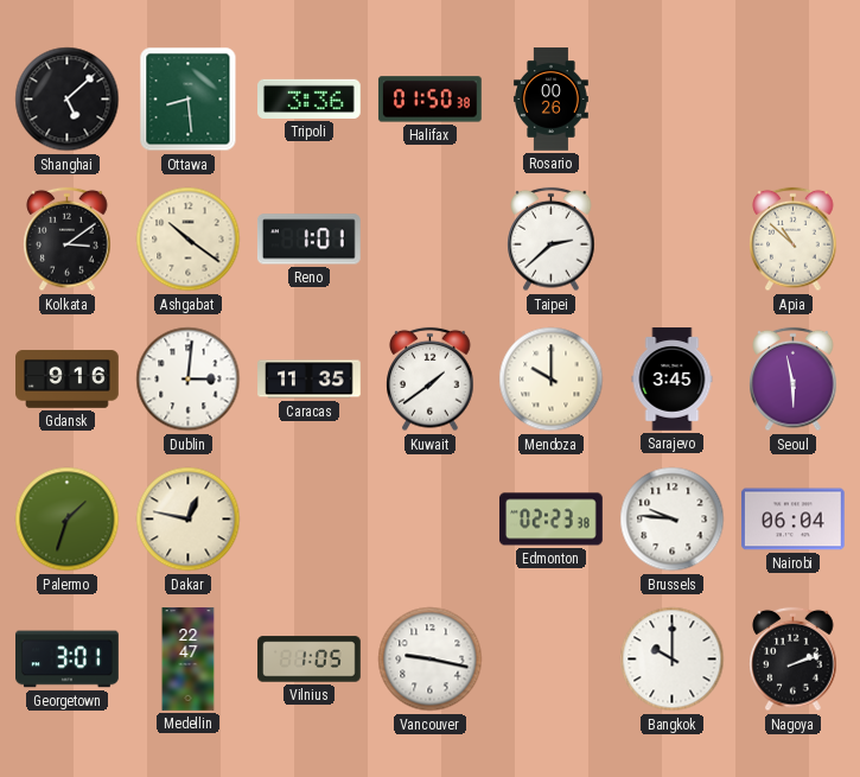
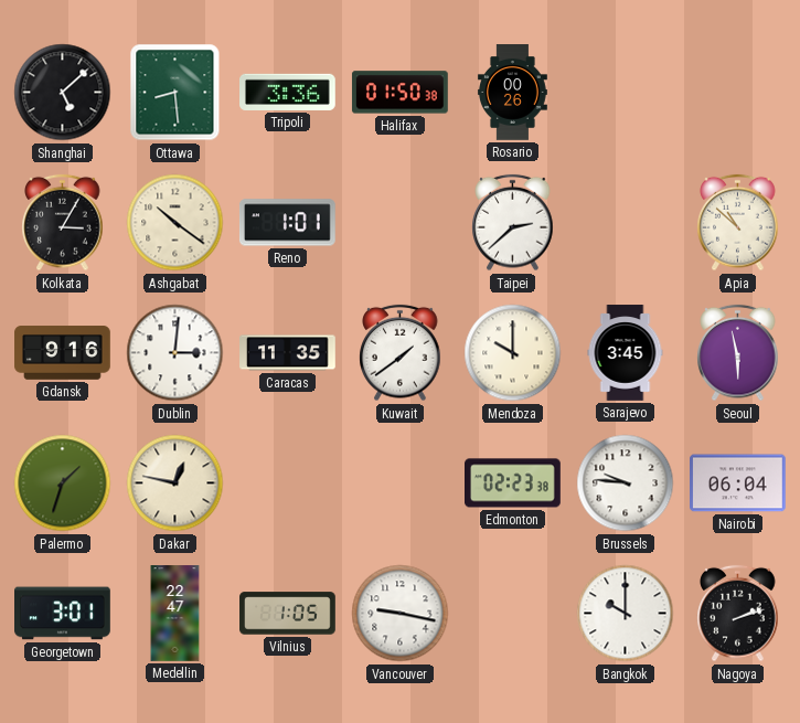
Kolkata: 3:09 -> 3:05 (63, 223)
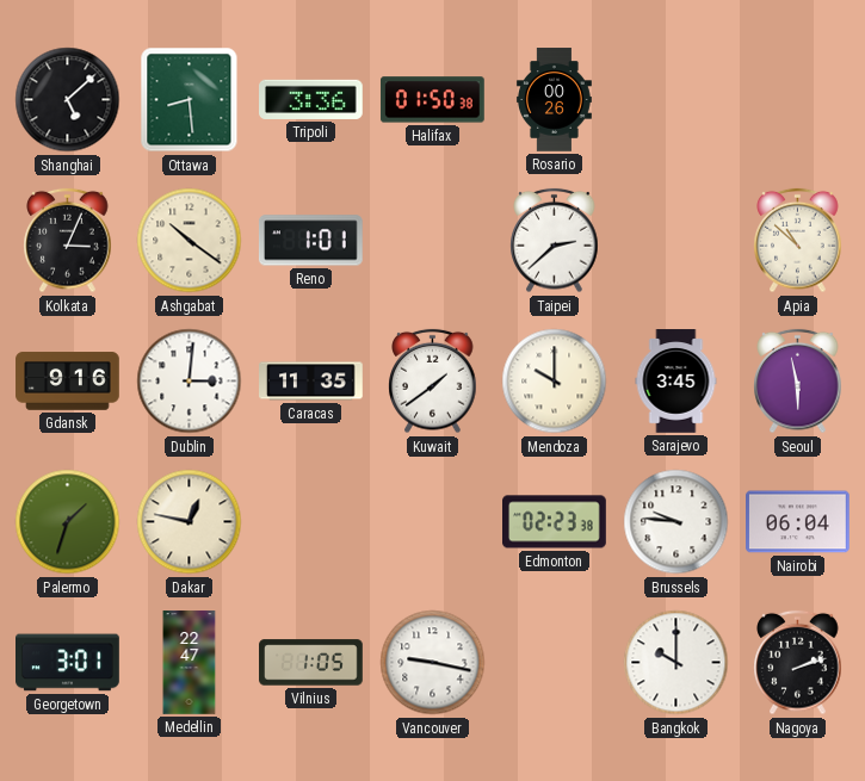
Kolkata: 3:05 -> 3:04 (68, 241)
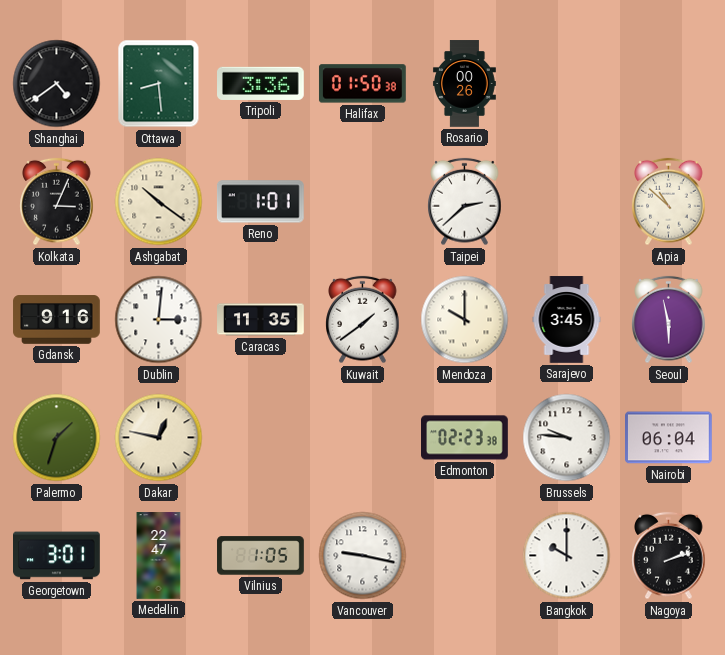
Shanghai: 5:08 -> 4:39 (57, 84)
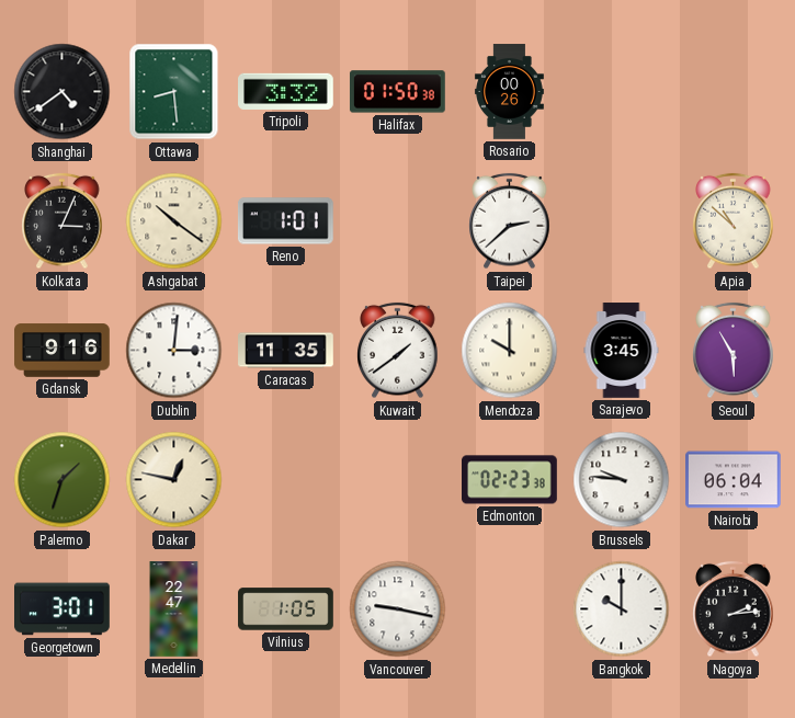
Tripoli: 3:36 -> 3:32 (286, 91)
Seoul: 5:58 -> 5:55 (734, 351)
Nagoya: 2:12 -> 2:14 (734, 609)
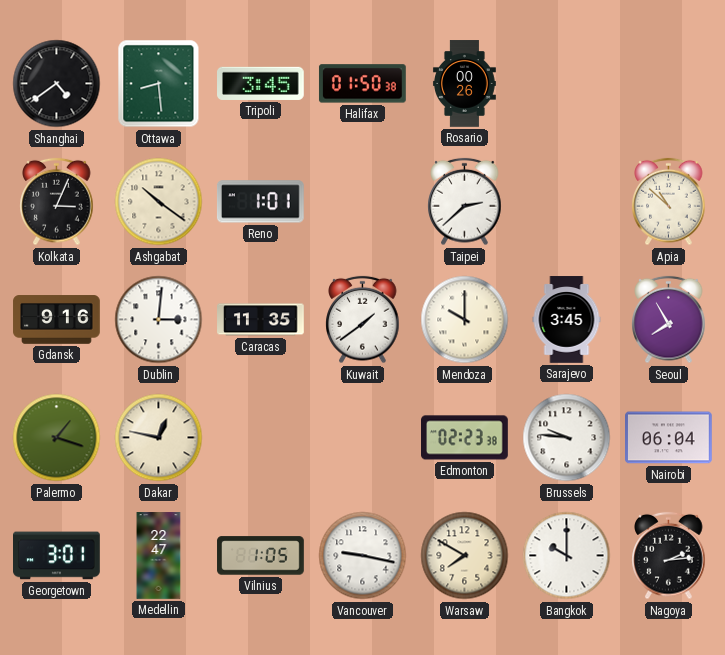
Tripoli: 3:32 -> 3:45 (261, 83)
Seoul: 5:55 -> 7:55 (669, 320)
Palermo: 1:33 -> 1:18 (57, 438)
Warsaw: none -> 7:50 (465, 556)
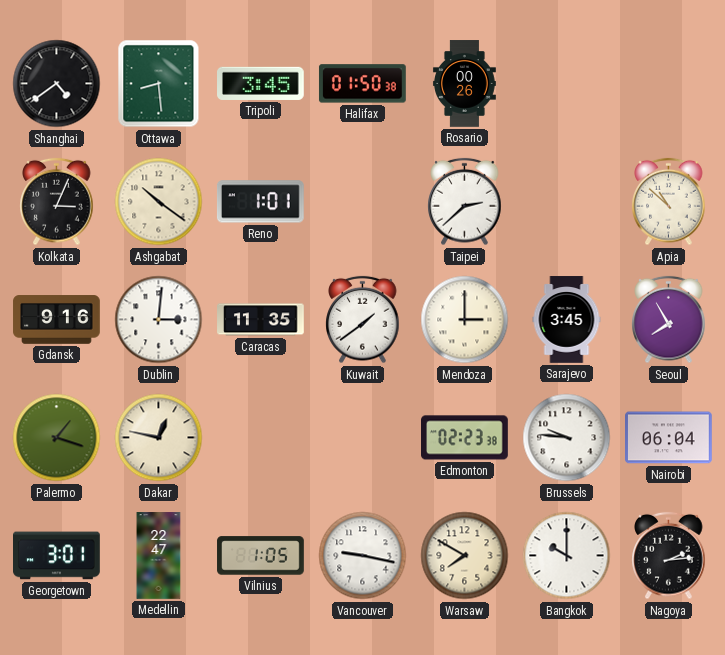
Mendoza: 10:00 -> 3:00 (465, 320)
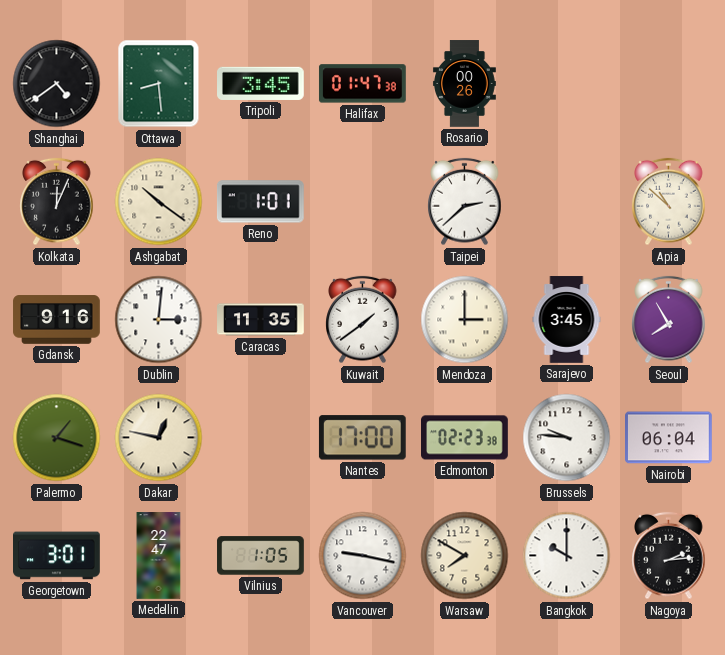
Halifax: 01:50 -> 01:47 (362, 84)
Kolkata: 3:04 -> 12:04 (57, 202)
Nantes: none -> 17:00 (362, 438)
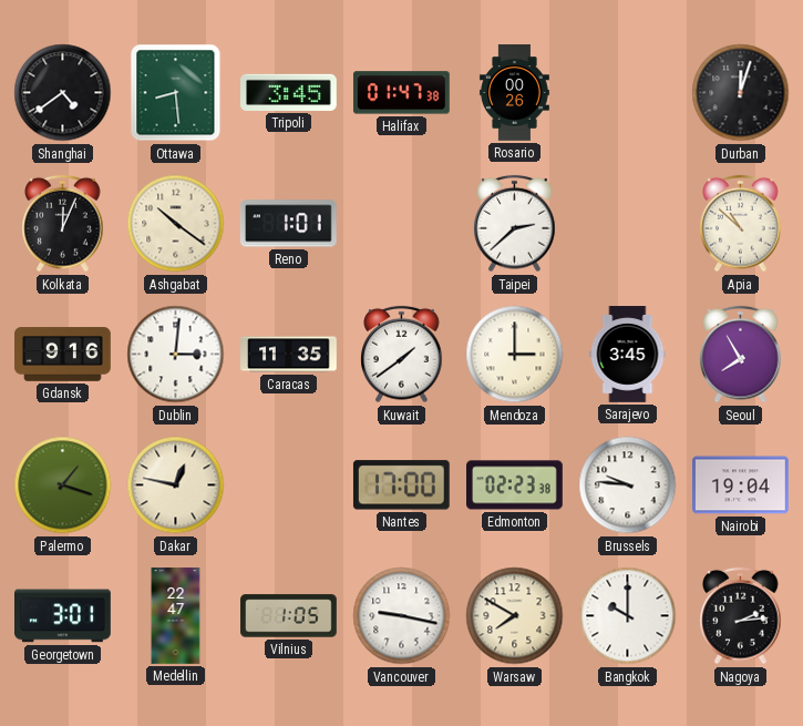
Durban: none -> 12:03 (741, 93)
Nairobi: 06:04 -> 19:04 (741, 485)
